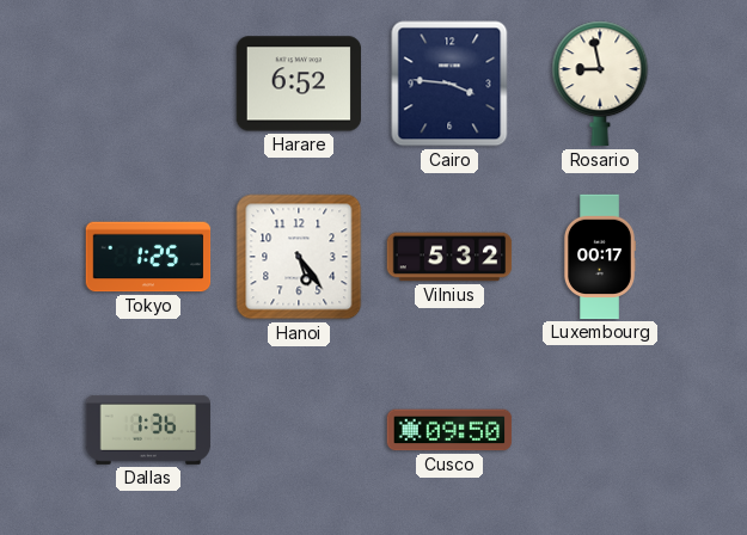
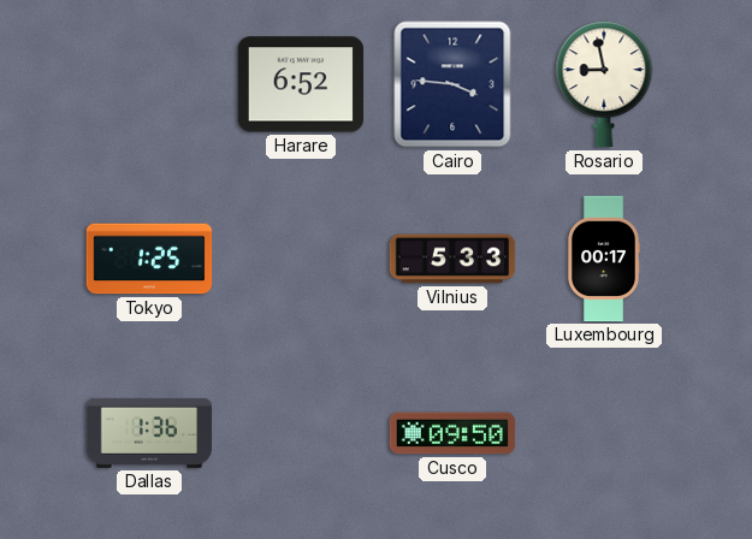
Hanoi: 5:24 -> none (299, 257)
Vilnius: 5:32 -> 5:33 (452, 259)
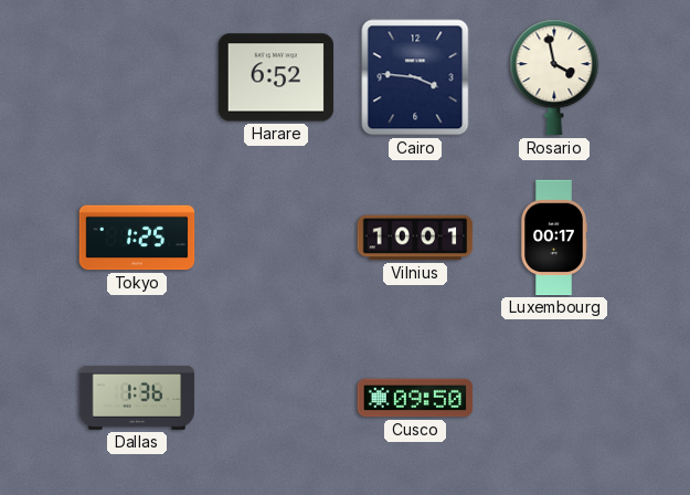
Rosario: 8:58 -> 3:58 (554, 77)
Vilnius: 5:33 -> 10:01 (415, 238)
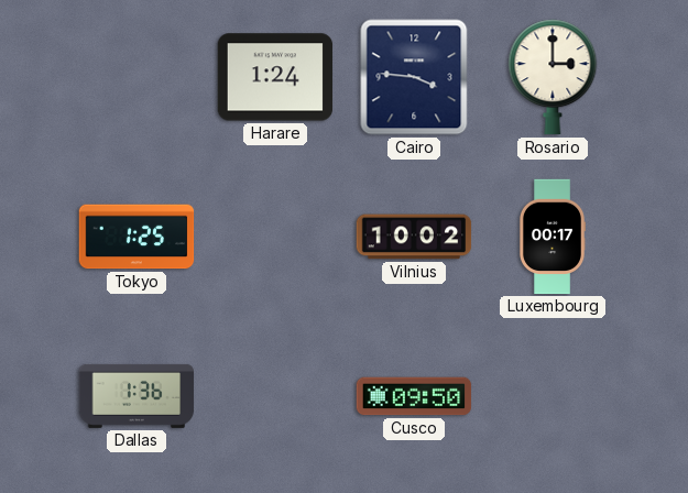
Harare: 6:52 -> 1:24 (275, 77)
Rosario: 3:58 -> 3:00 (553, 77)
Vilnius: 10:01 -> 10:02 (414, 237)
